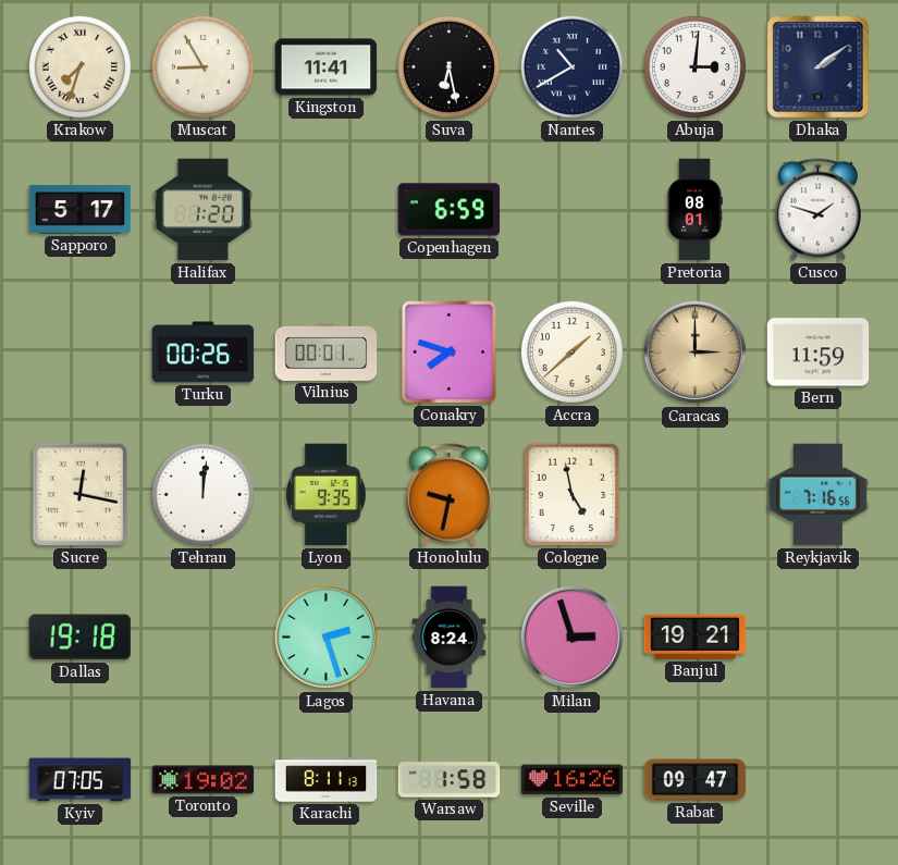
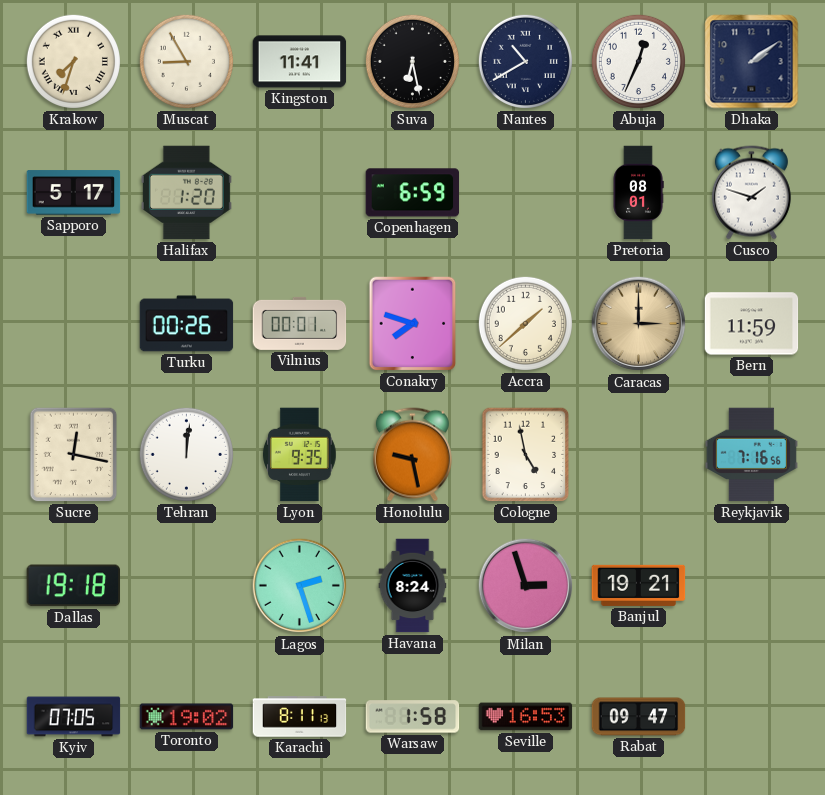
Abuja: 3:01 -> 12:34 (638, 61)
Honolulu: 9:32 -> 9:28 (412, 455)
Seville: 16:26 -> 16:53 (526, 717)
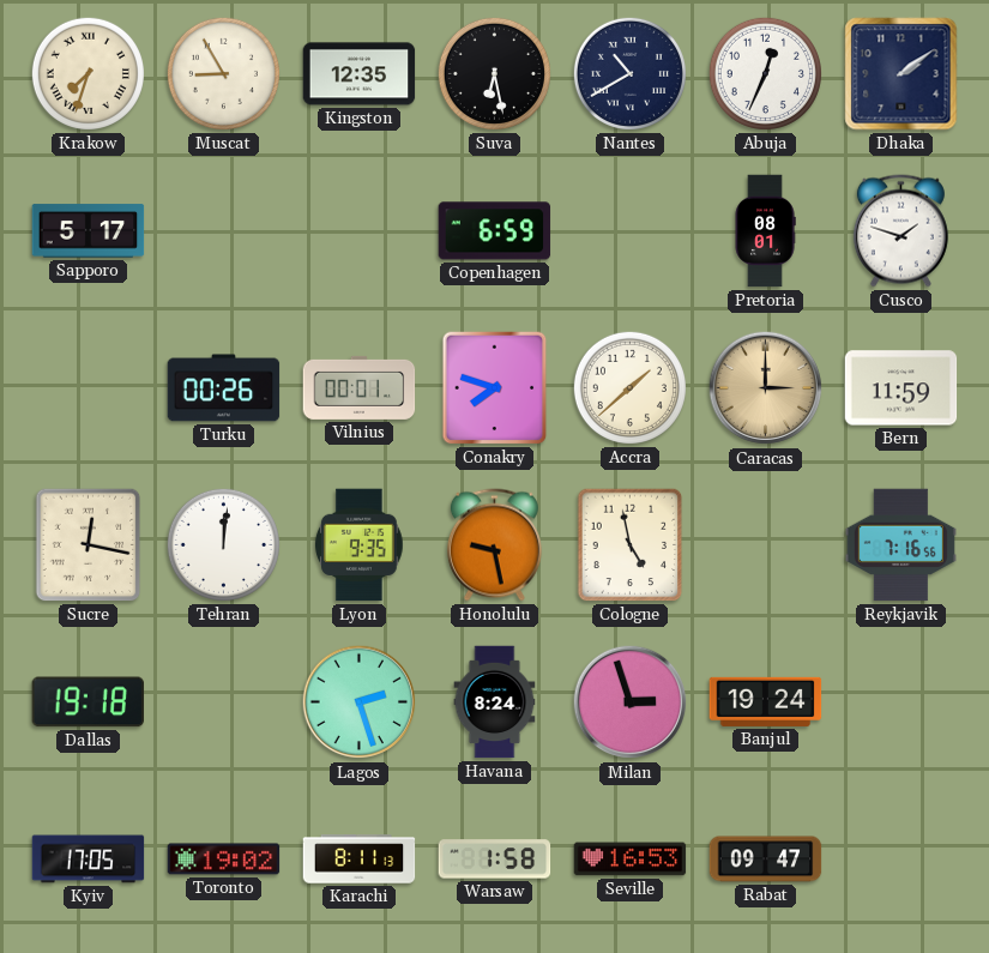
Kingston: 11:41 -> 12:35 (360, 74)
Halifax: 1:20 -> none (186, 193)
Banjul: 19:21 -> 19:24 (766, 701)
Kyiv: 07:05 -> 17:05 (89, 859)
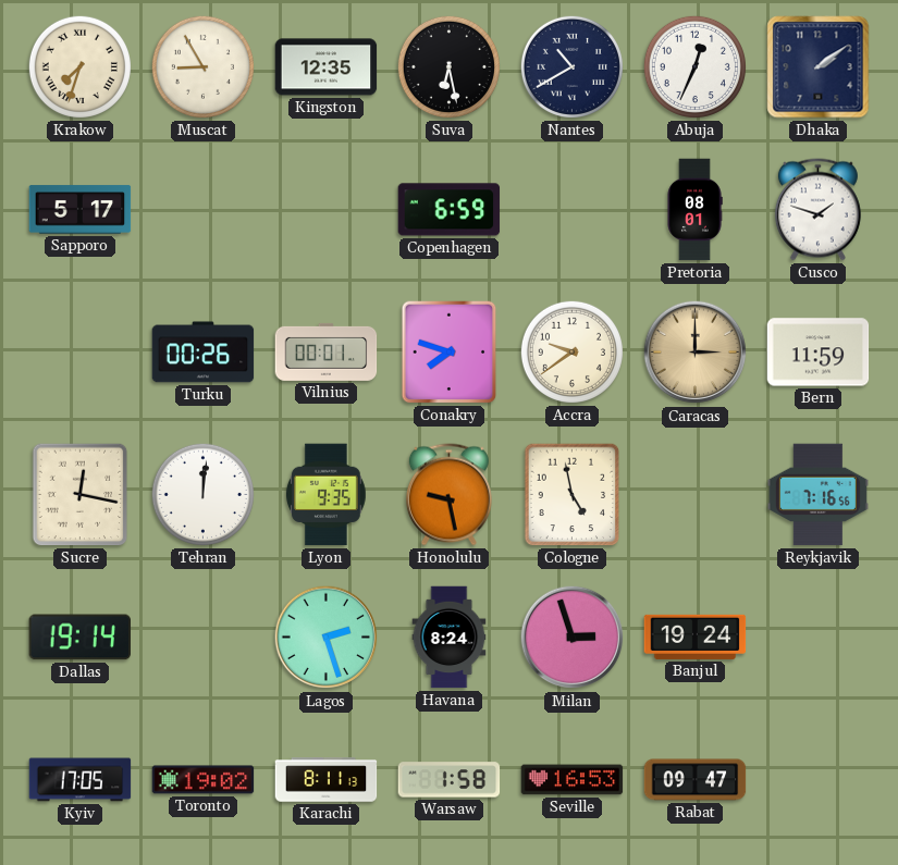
Accra: 1:38 -> 9:39 (571, 351)
Dallas: 19:18 -> 19:14 (79, 638)
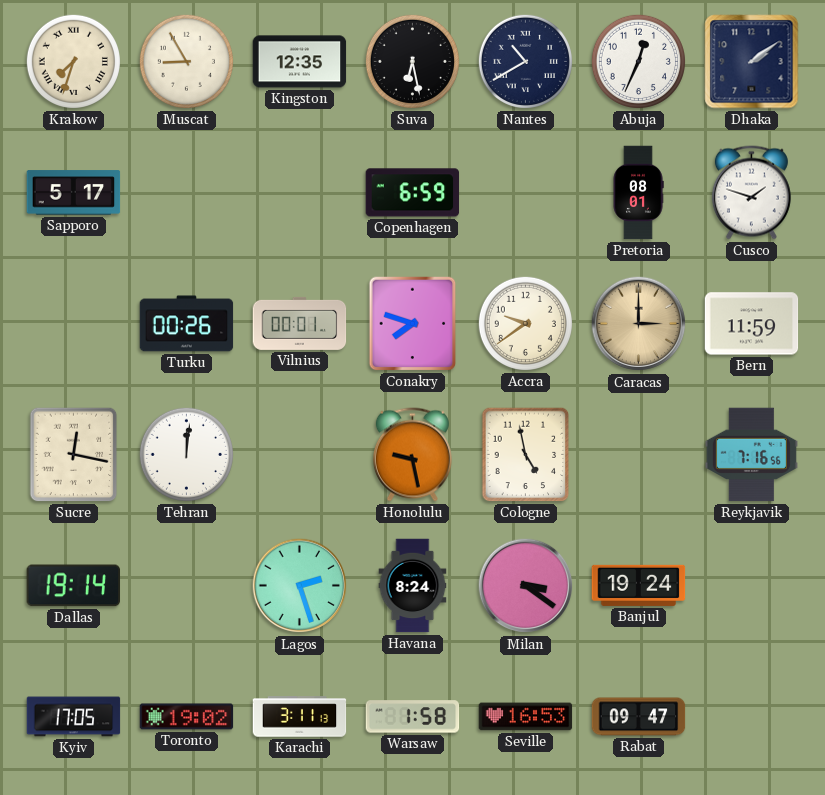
Lyon: 9:35 -> none (325, 495)
Milan: 2:57 -> 3:21 (526, 586)
Karachi: 8:11 -> 3:11 (300, 717)
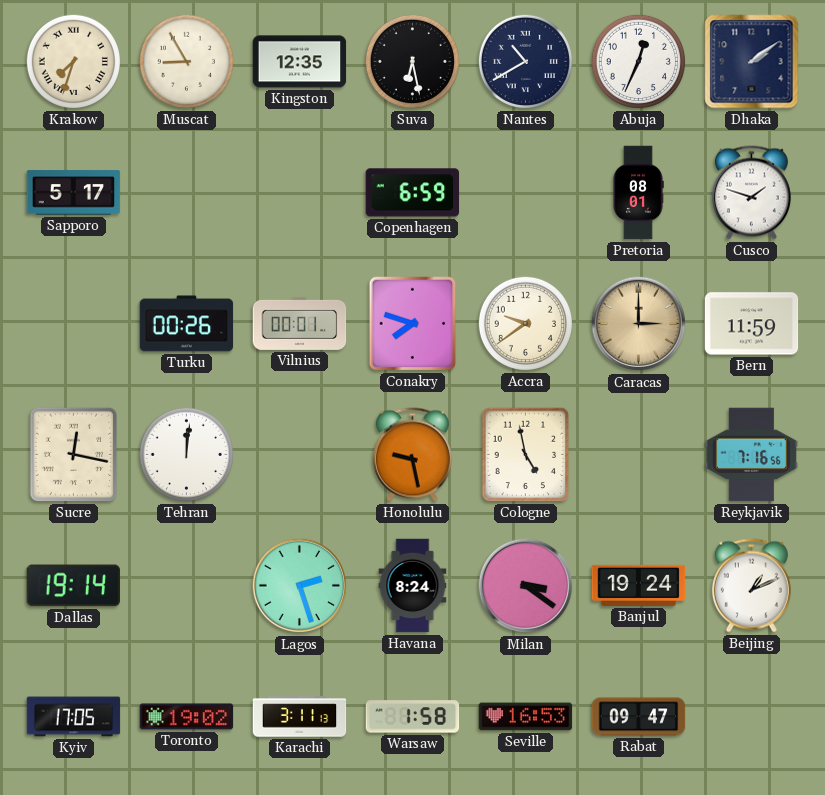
Beijing: none -> 1:11 (751, 586)
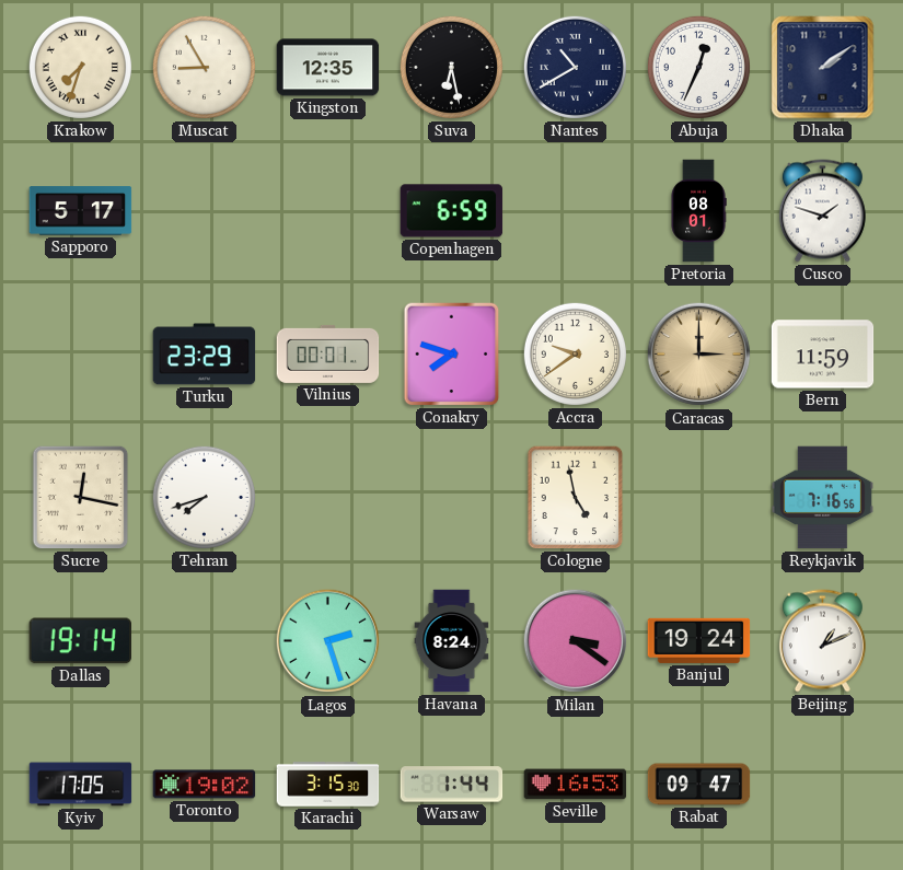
Turku: 00:26 -> 23:29 (205, 355)
Tehran: 12:01 -> 7:42 (204, 497)
Honolulu: 9:28 -> none (412, 455)
Karachi: 3:11 -> 3:15 (328, 785)
Warsaw: 1:58 -> 1:44 (452, 785)
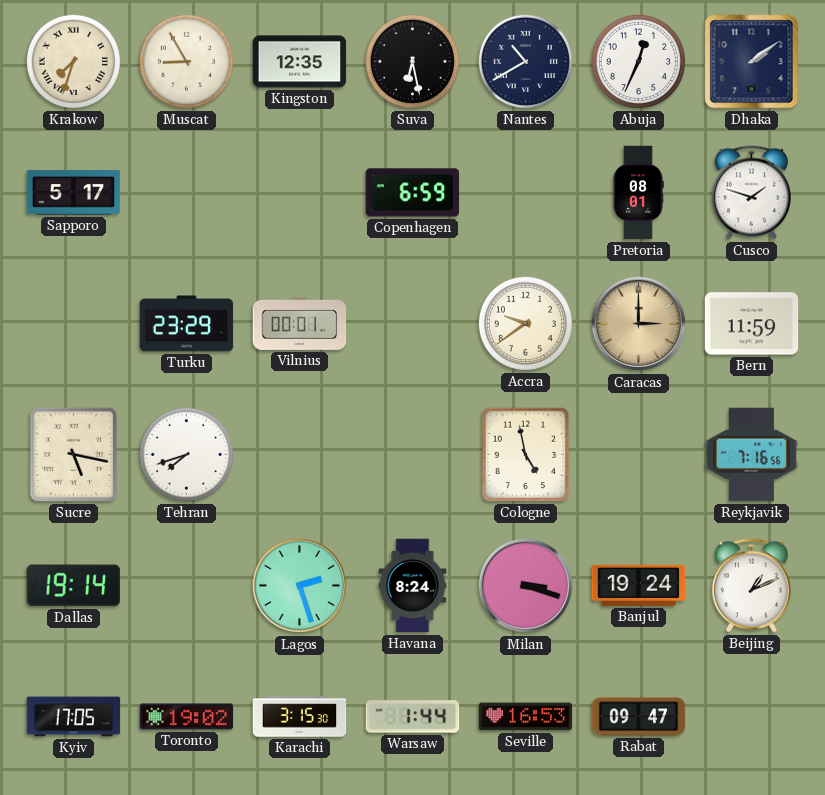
Conakry: 7:48 -> none (452, 355)
Sucre: 12:17 -> 5:17 (74, 455)
Milan: 3:21 -> 3:18 (526, 586)
